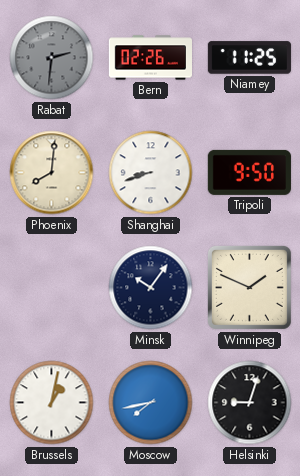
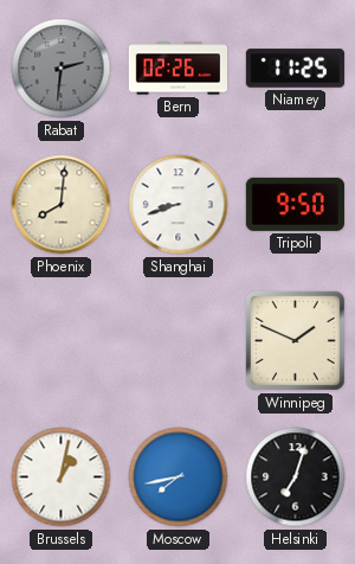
Minsk: 10:06 -> none (151, 288)
Helsinki: 9:03 -> 7:03 (296, 478)
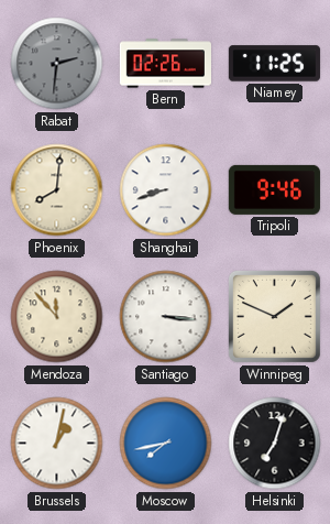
Tripoli: 9:50 -> 9:46 (274, 189)
Mendoza: none -> 11:53 (57, 317)
Santiago: none -> 3:16 (166, 317)
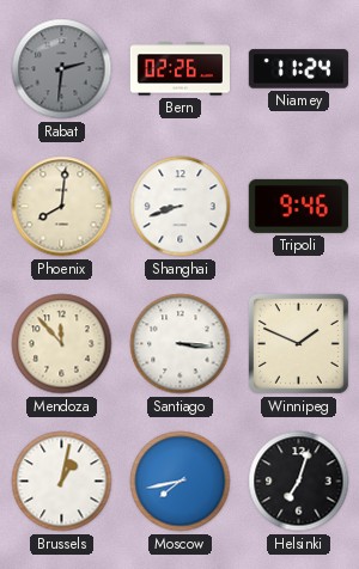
Niamey: 11:25 -> 11:24 (298, 69)
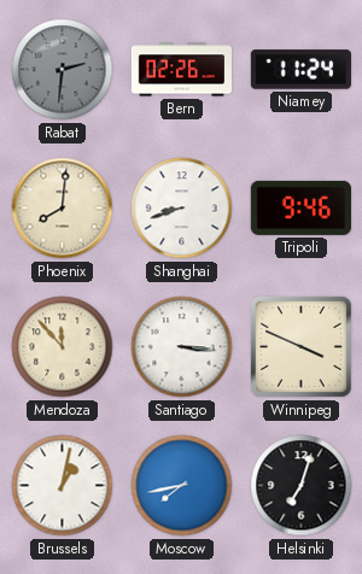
Winnipeg: 1:49 -> 3:49 (300, 346)
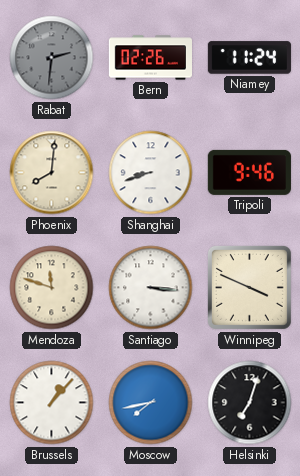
Mendoza: 11:53 -> 11:48 (52, 288)
Brussels: 1:02 -> 1:07 (52, 403)
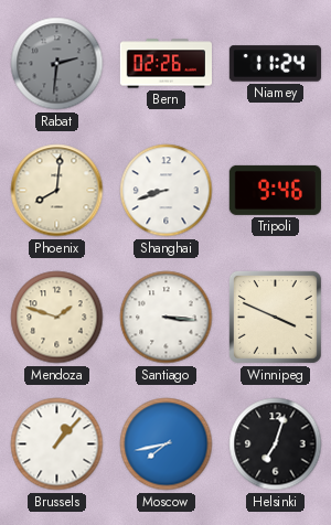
Mendoza: 11:48 -> 1:48 (57, 318)
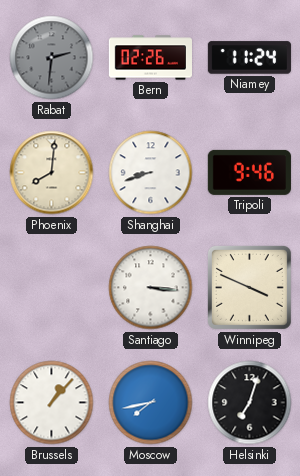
Mendoza: 1:48 -> none (57, 318)
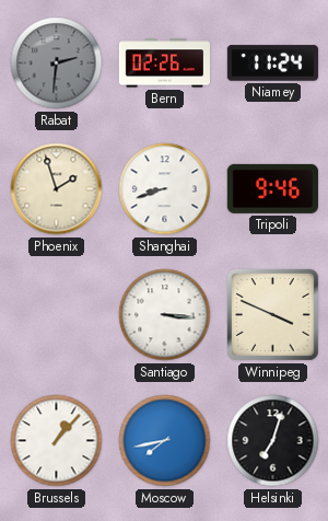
Phoenix: 8:01 -> 1:57 (57, 189)
